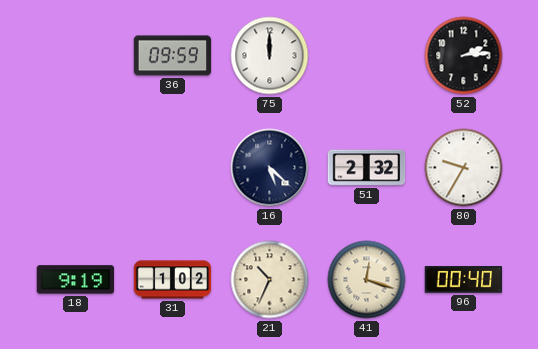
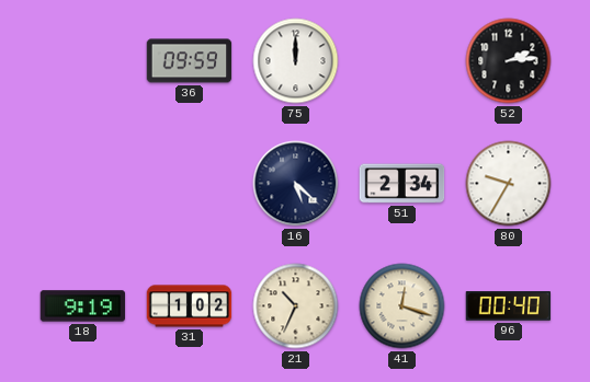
51: 2:32 -> 2:34 (402, 184)
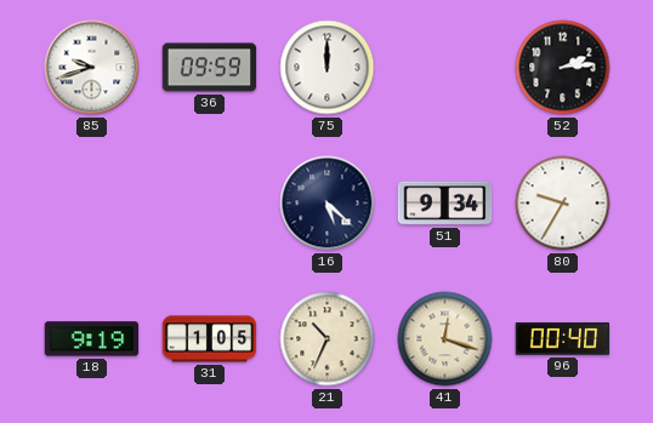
85: none -> 9:42 (92, 68)
51: 2:34 -> 9:34 (445, 204)
31: 1:02 -> 1:05 (210, 339)
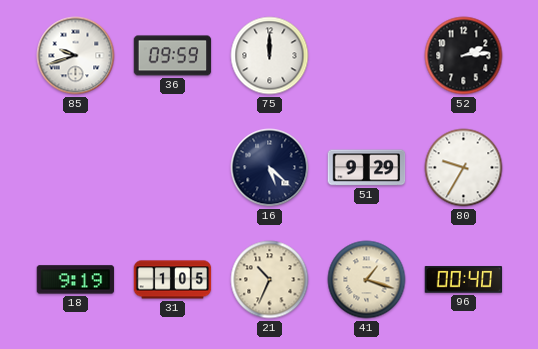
51: 9:34 -> 9:29 (367, 168)
41: 12:18 -> 1:18 (367, 280)
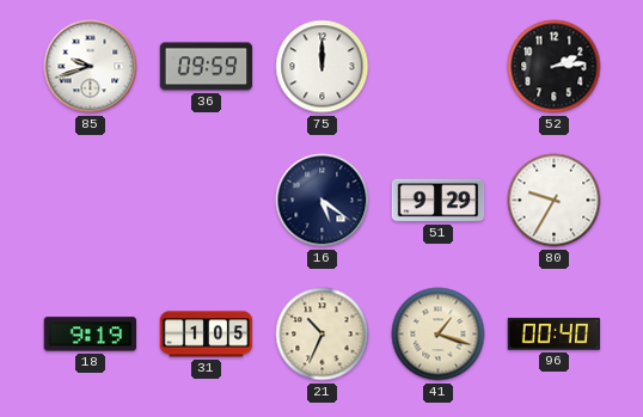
16: 5:22 -> 5:21 (323, 201)
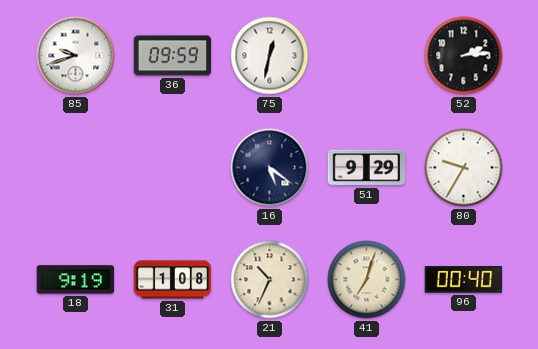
75: 12:00 -> 12:32 (270, 56)
31: 1:05 -> 1:08 (173, 280)
41: 1:18 -> 7:03 (367, 280)
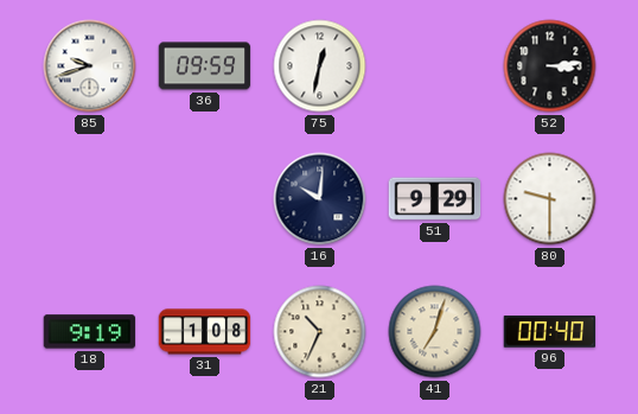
52: 2:14 -> 3:14 (550, 66)
16: 5:21 -> 10:01 (320, 199)
80: 9:35 -> 9:30 (550, 199)
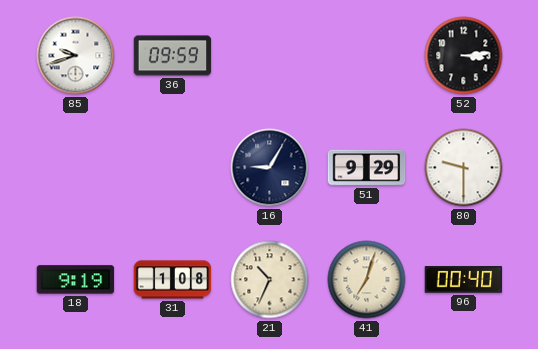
75: 12:32 -> none (320, 66)
16: 10:01 -> 9:05 (270, 168)
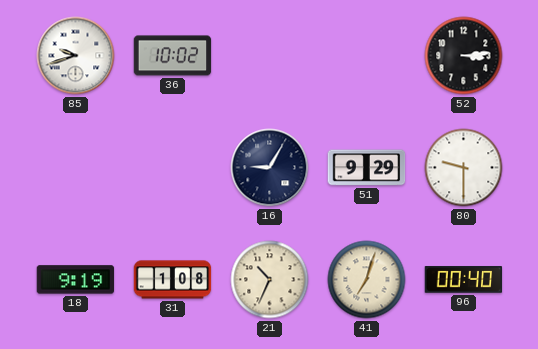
36: 09:59 -> 10:02 (173, 56)
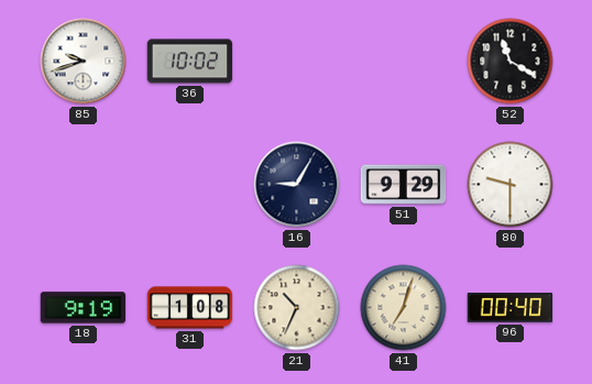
52: 3:14 -> 11:20 (511, 62)
